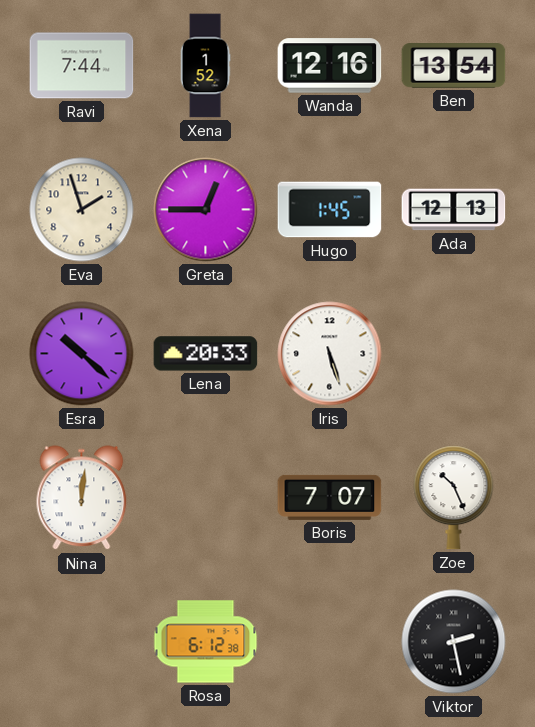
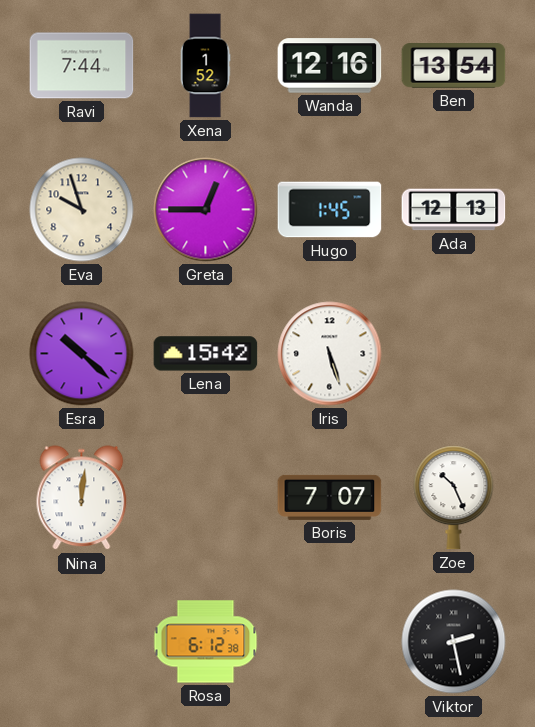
Eva: 1:57 -> 9:57 (82, 210)
Lena: 20:33 -> 15:42 (206, 354)
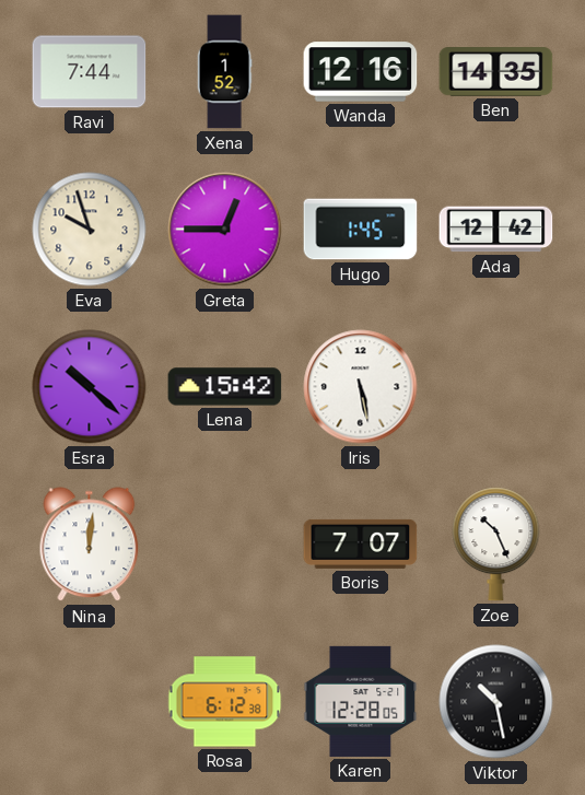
Ben: 13:54 -> 14:35 (496, 72)
Ada: 12:13 -> 12:42 (496, 230)
Iris: 5:27 -> 5:28 (361, 387)
Karen: none -> 12:28 (361, 701)
Viktor: 2:28 -> 10:28 (496, 702)
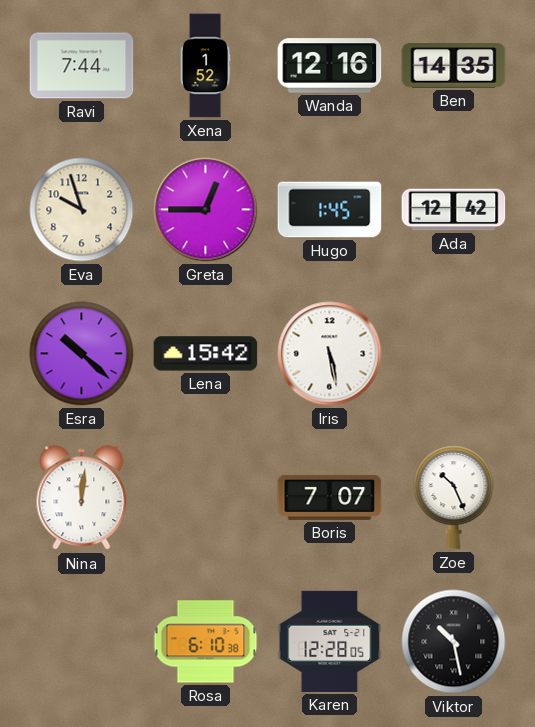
Rosa: 6:12 -> 6:10 (206, 642)
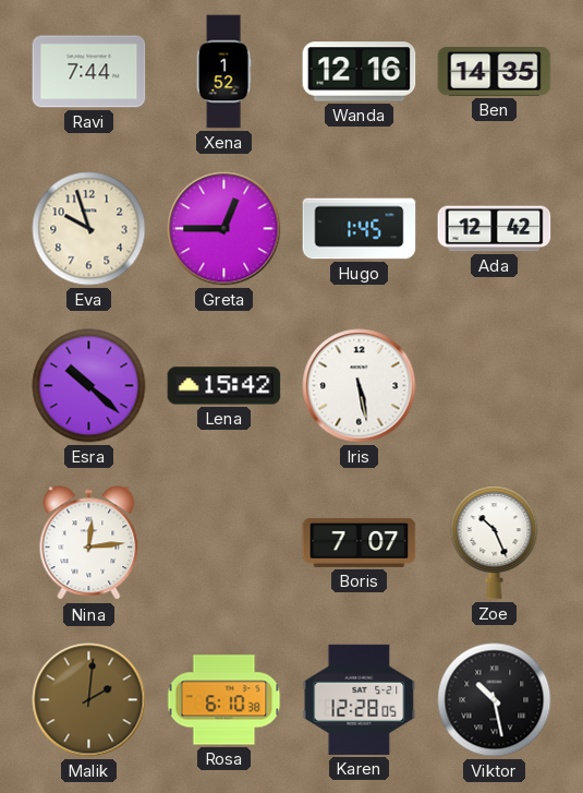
Nina: 12:01 -> 12:14 (89, 543)
Malik: none -> 2:01 (89, 700)
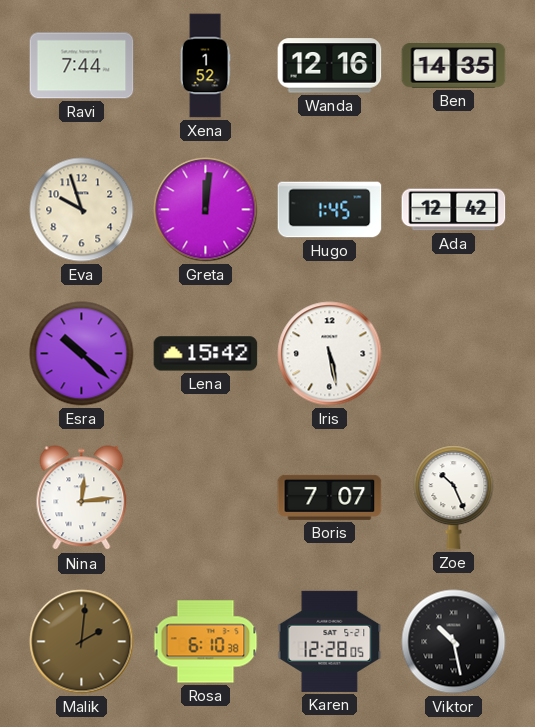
Greta: 12:45 -> 12:01 (206, 210)
